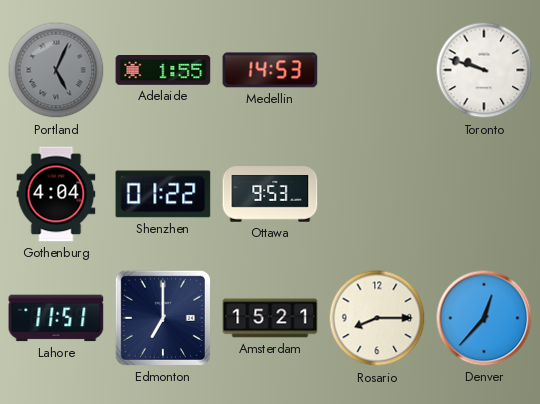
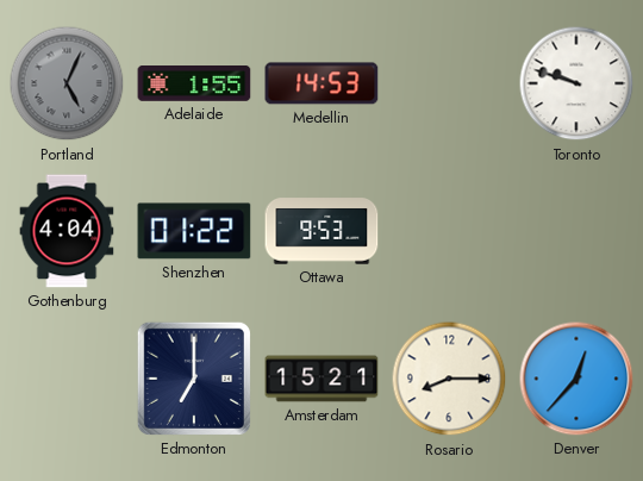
Lahore: 11:51 -> none (56, 318)
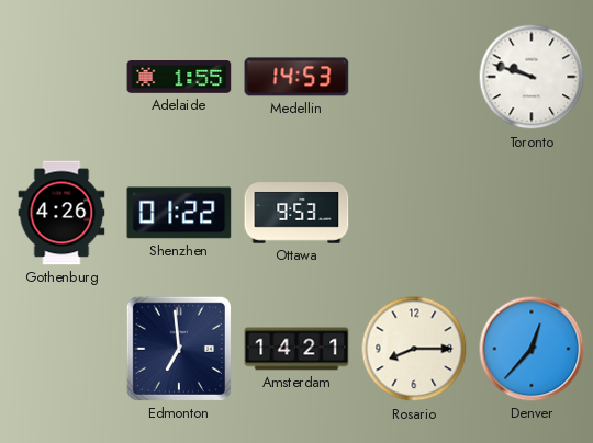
Portland: 5:04 -> none (67, 83)
Gothenburg: 4:04 -> 4:26 (61, 213)
Edmonton: 7:00 -> 6:59 (179, 349)
Amsterdam: 15:21 -> 14:21 (296, 349)
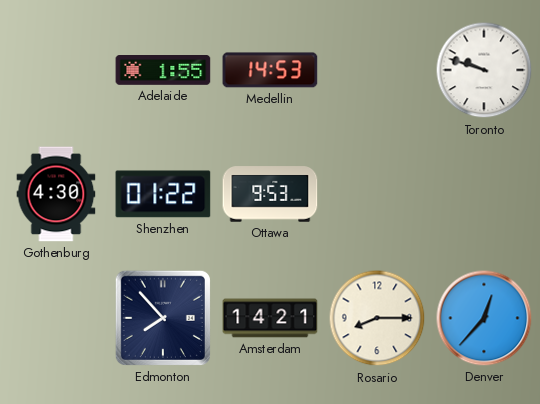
Gothenburg: 4:26 -> 4:30 (56, 194)
Edmonton: 6:59 -> 7:53 (163, 318)
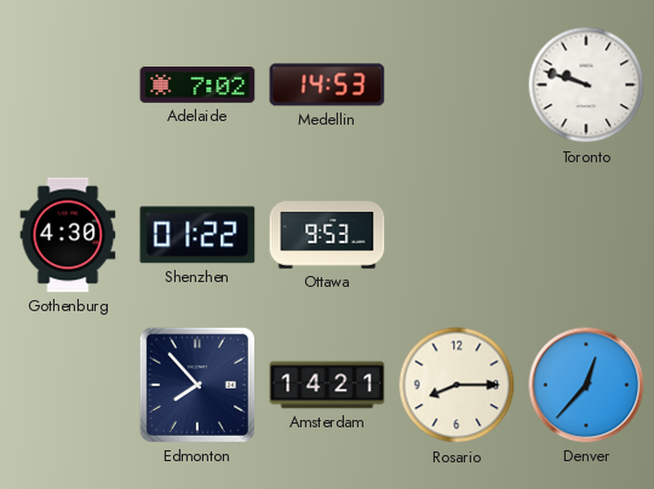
Adelaide: 1:55 -> 7:02 (197, 86)
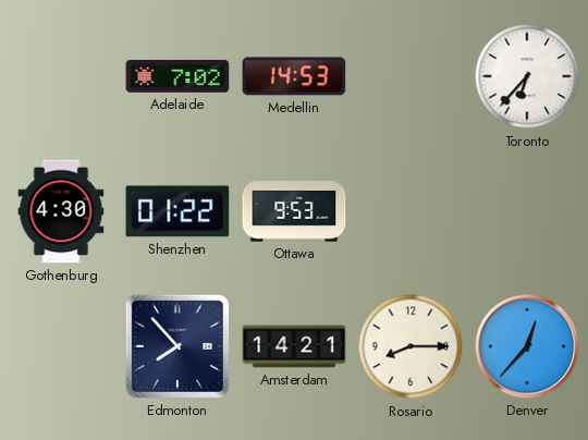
Toronto: 9:48 -> 6:37 (527, 76)
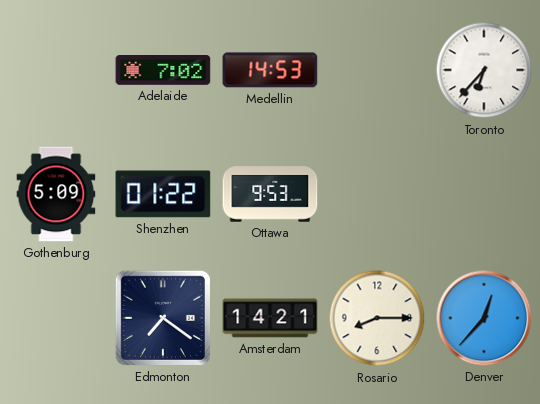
Gothenburg: 4:30 -> 5:09 (56, 194)
Edmonton: 7:53 -> 7:21 (163, 318)
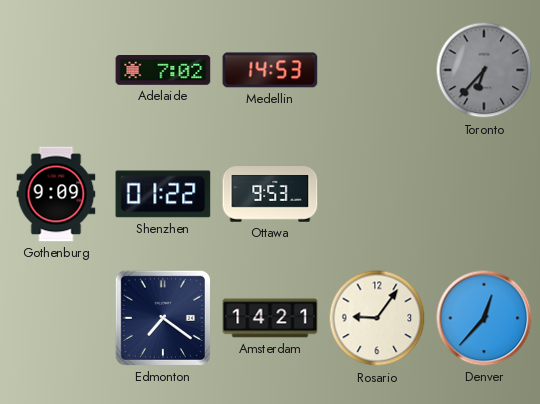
Toronto dial: white -> grey (484, 70)
Gothenburg: 5:09 -> 9:09 (56, 194)
Rosario: 8:15 -> 9:06 (377, 318)
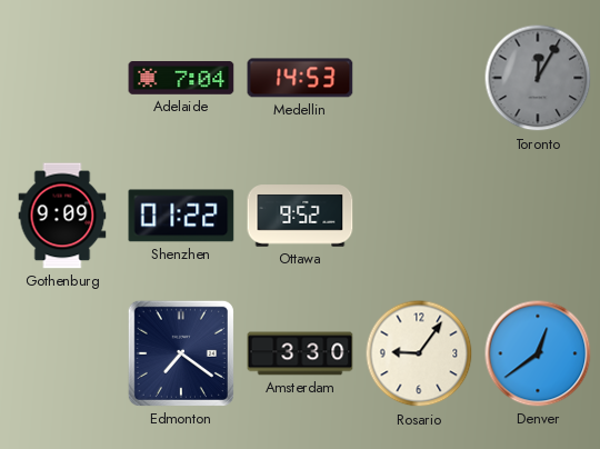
Adelaide: 7:02 -> 7:04 (181, 79)
Toronto: 6:37 -> 12:05 (538, 78)
Ottawa: 9:53 -> 9:52 (300, 216)
Amsterdam: 14:21 -> 3:30 (300, 353)
Denver: 12:37 -> 12:39 (538, 353)
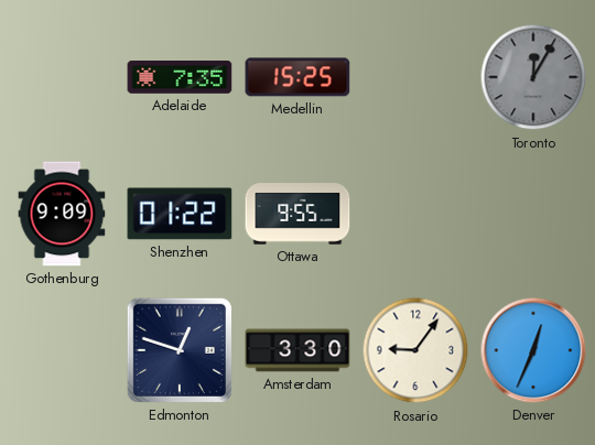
Adelaide: 7:04 -> 7:35 (180, 78)
Medellin: 14:53 -> 15:25 (297, 77)
Ottawa: 9:52 -> 9:55 (297, 214)
Edmonton: 7:21 -> 12:48 (180, 350)
Denver: 12:39 -> 12:34 (533, 350)
